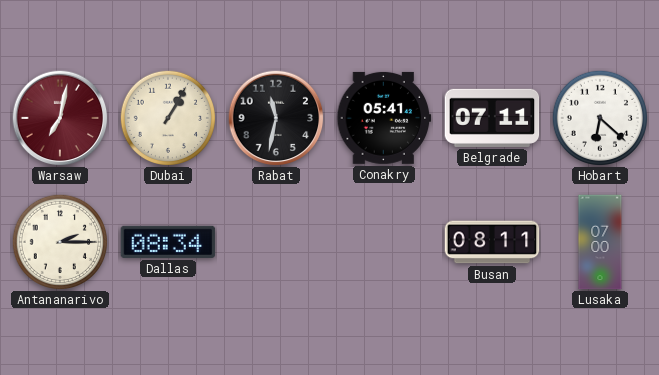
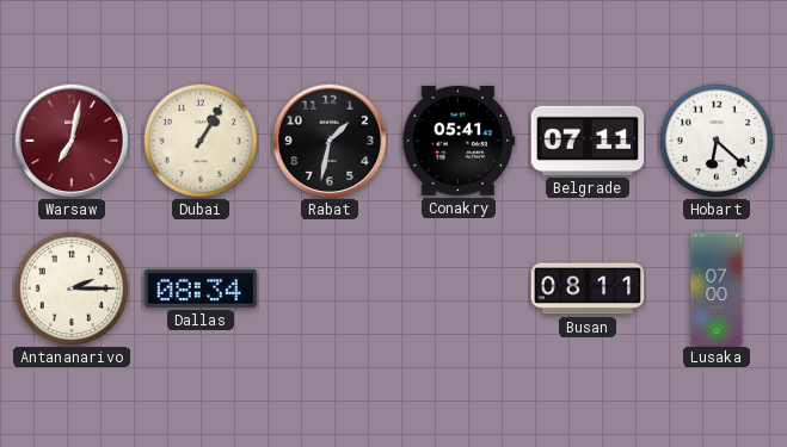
Rabat: 11:32 -> 1:32 (330, 141)
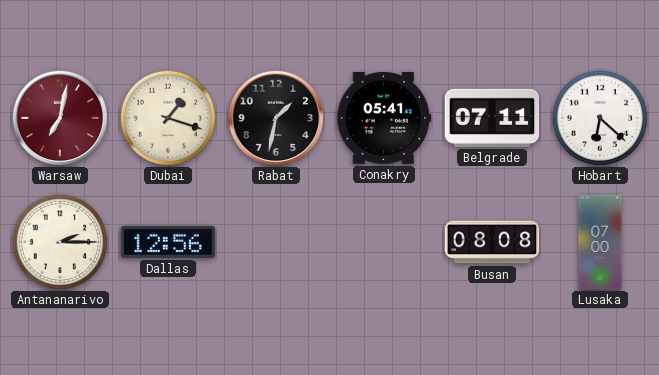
Dubai: 1:05 -> 1:18 (167, 117)
Dallas: 08:34 -> 12:56 (168, 242)
Busan: 08:11 -> 08:08 (492, 242)
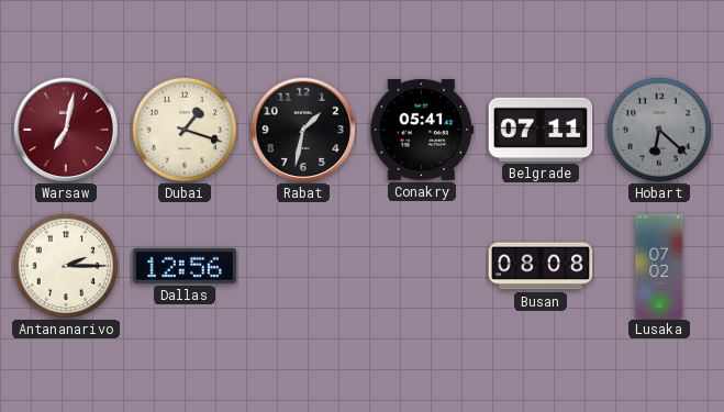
Hobart dial: white -> grey (658, 129)
Lusaka: 07:00 -> 07:02 (659, 266)
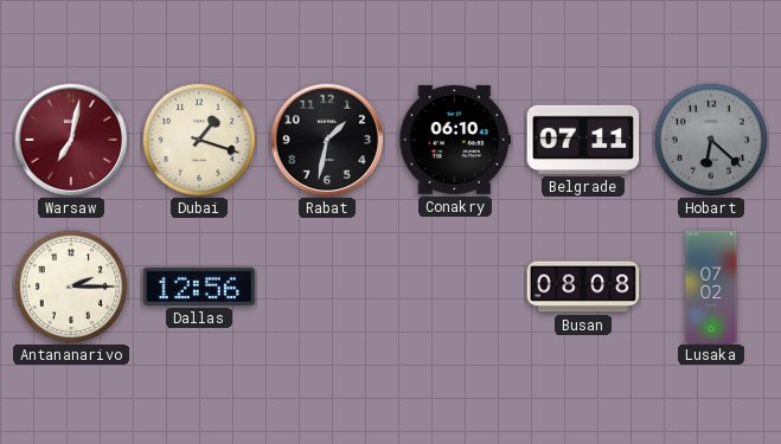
Conakry: 05:41 -> 06:10 (455, 140)
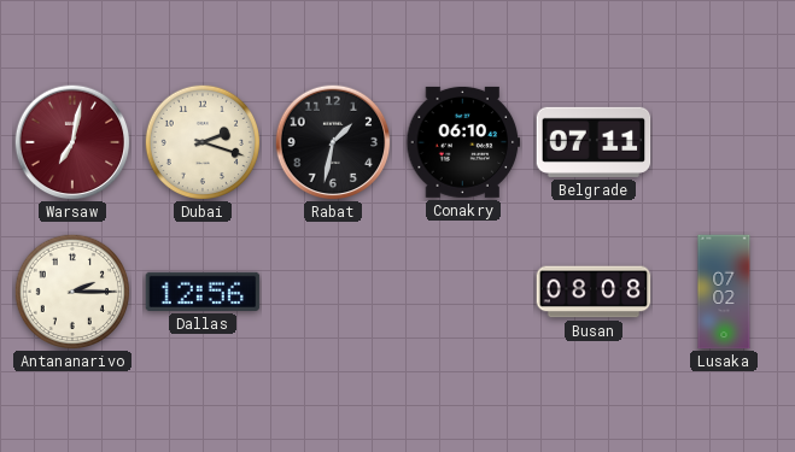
Dubai: 1:18 -> 2:18 (201, 141)
Hobart: 6:22 -> none (710, 139)
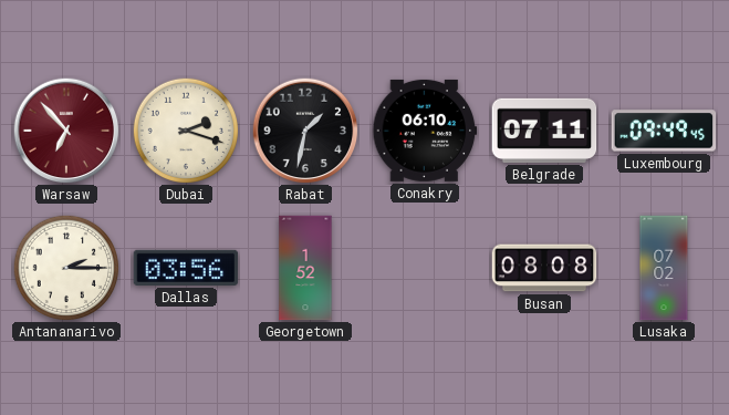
Warsaw: 7:02 -> 6:53 (66, 131)
Luxembourg: none -> 09:49 (664, 131)
Dallas: 12:56 -> 03:56 (186, 268)
Georgetown: none -> 1:52 (305, 268)
